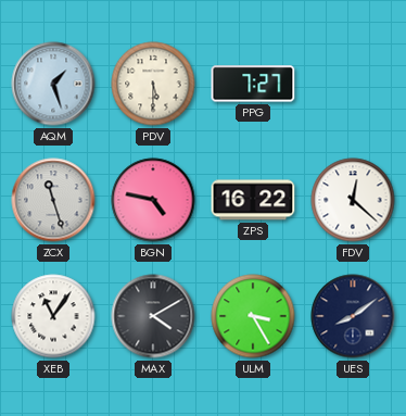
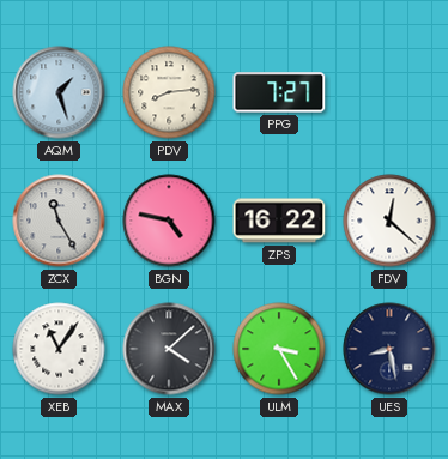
PDV: 5:30 -> 8:14 (169, 92)
ZCX: 11:27 -> 11:25 (59, 221)
MAX: 4:10 -> 4:08 (169, 349)
UES: 8:09 -> 8:28 (389, 349)
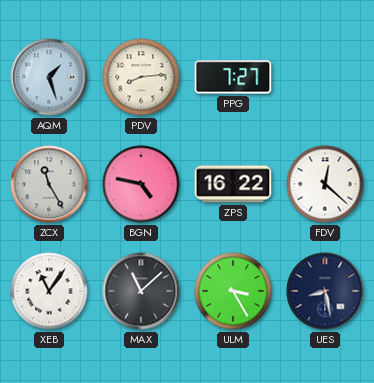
MAX: 4:08 -> 11:08 (141, 291)
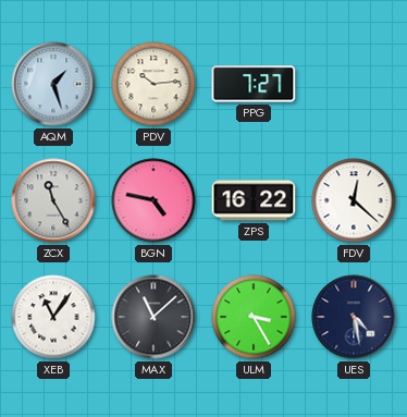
PDV: 8:14 -> 10:14 (153, 84)
UES: 8:28 -> 4:28 (354, 317)
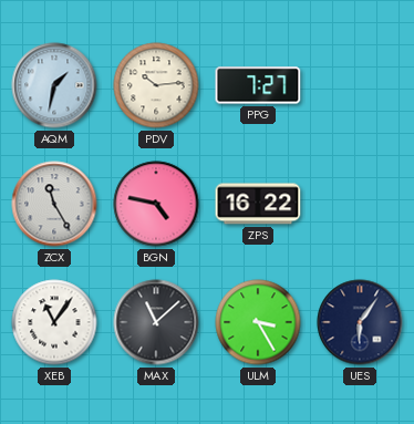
AQM: 1:27 -> 1:32 (54, 85)
FDV: 12:22 -> none (354, 200)
UES: 4:28 -> 6:06 (360, 322)
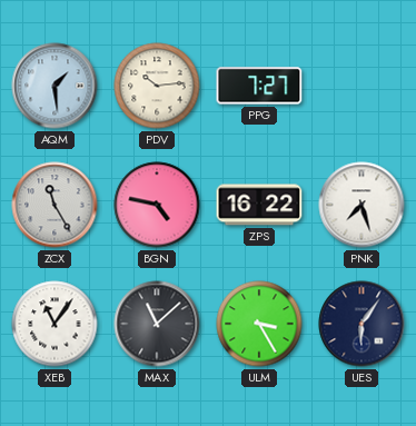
AQM: 1:32 -> 1:29 (55, 86)
PNK: none -> 7:27 (361, 205)
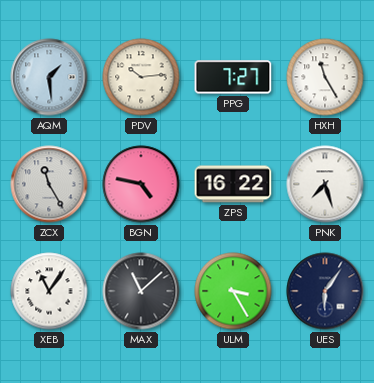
HXH: none -> 11:25 (325, 77)
